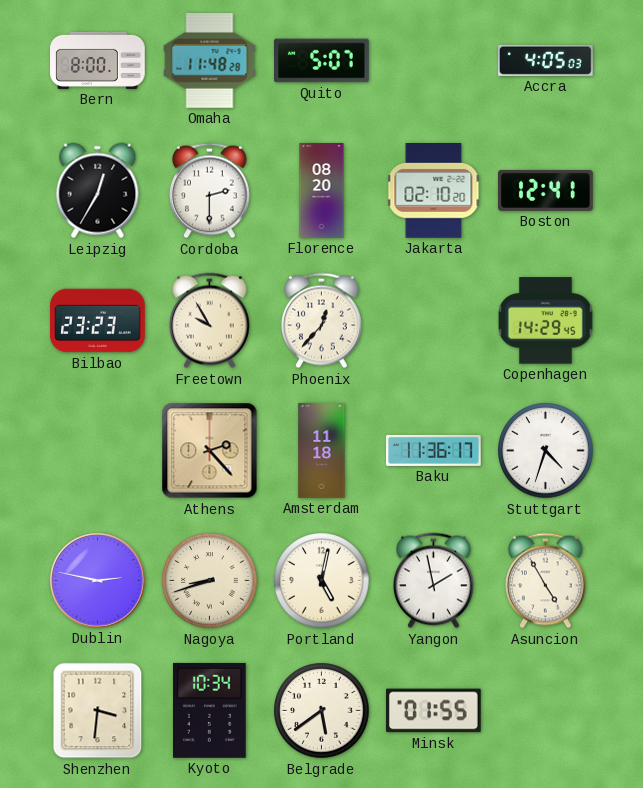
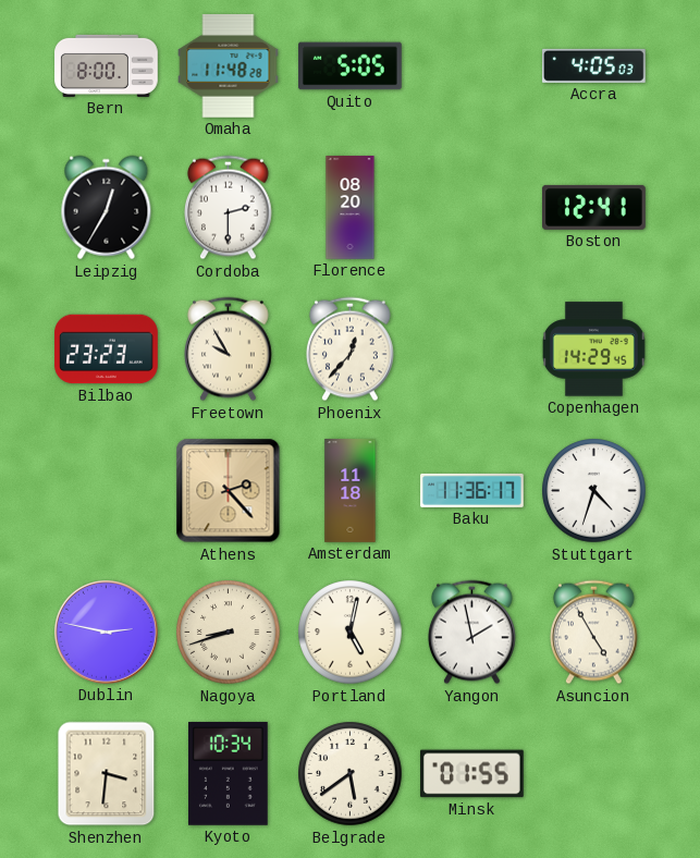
Quito: 5:07 -> 5:05 (351, 66)
Jakarta: 02:10 -> none (434, 191)
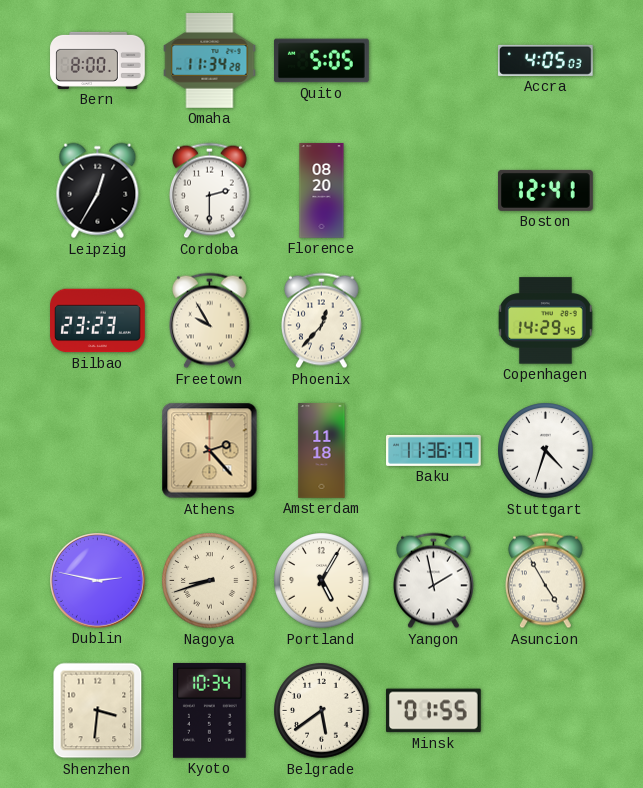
Omaha: 11:48 -> 11:34 (210, 61)
Portland: 5:02 -> 5:05 (322, 581)
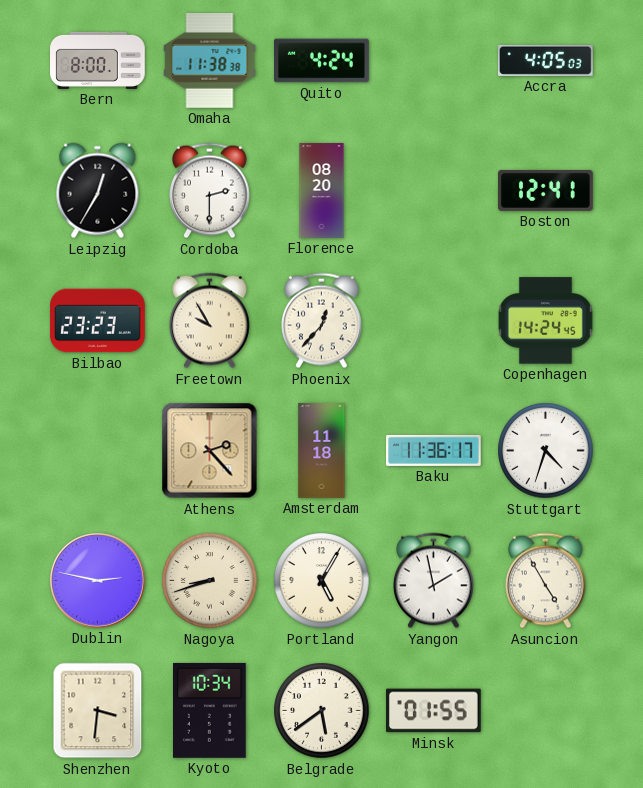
Omaha: 11:34 -> 11:38 (210, 61)
Quito: 5:05 -> 4:24 (322, 61)
Copenhagen: 14:29 -> 14:24 (545, 321)
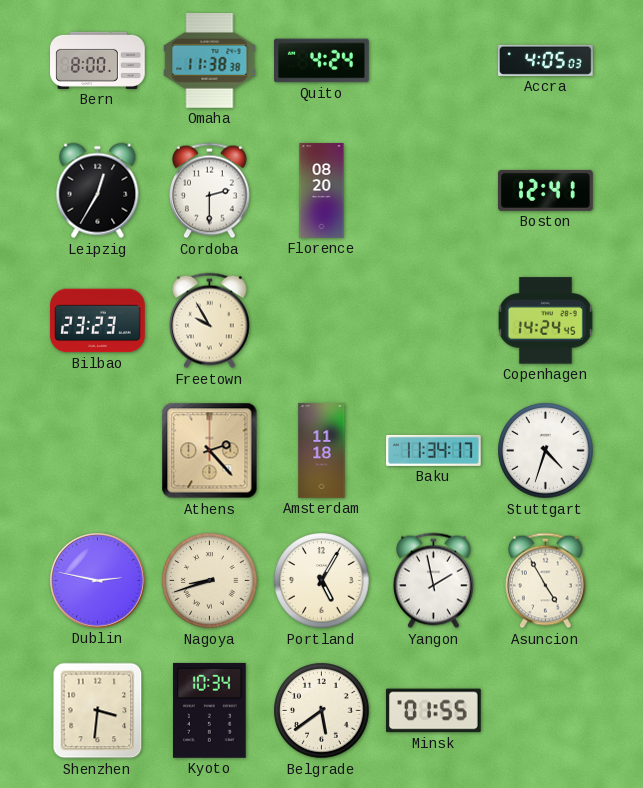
Phoenix: 12:37 -> none (322, 321)
Baku: 11:36 -> 11:34 (434, 450)
